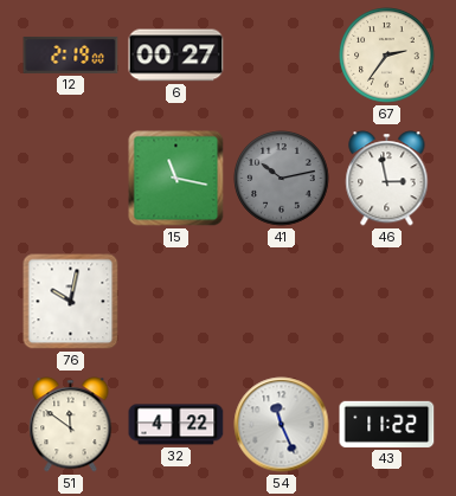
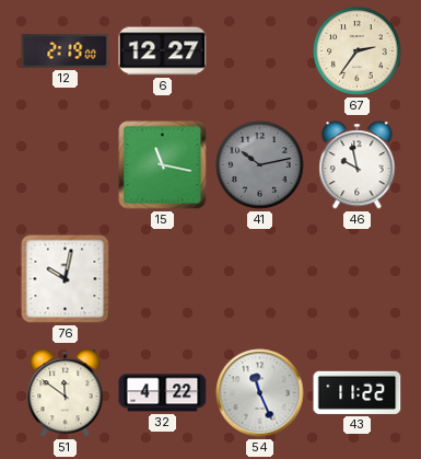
6: 00:27 -> 12:27 (163, 51)
46: 2:58 -> 9:58 (358, 165)
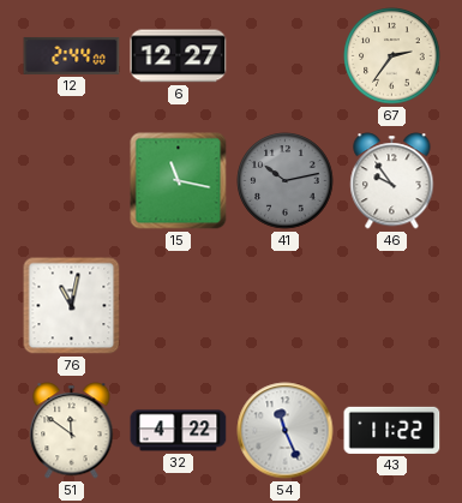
12: 2:19 -> 2:44 (72, 55)
46: 9:58 -> 9:54 (392, 181)
76: 10:02 -> 11:02 (72, 306)
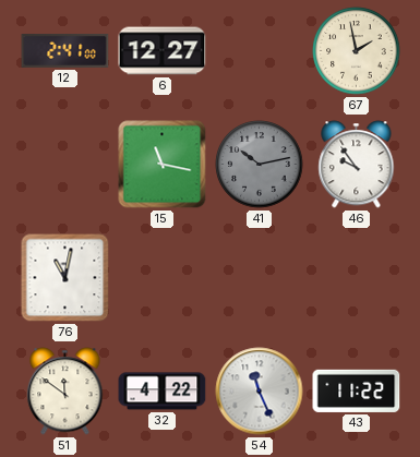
12: 2:44 -> 2:41 (65, 50)
67: 2:36 -> 1:58 (357, 51)
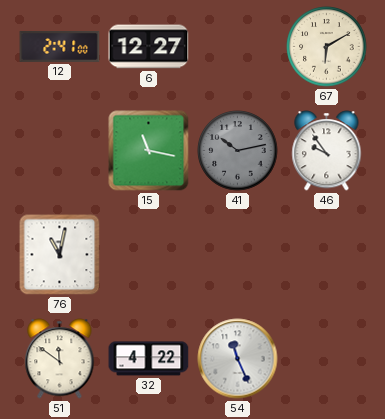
67: 1:58 -> 6:10 (327, 47)
43: 11:22 -> none (357, 390)
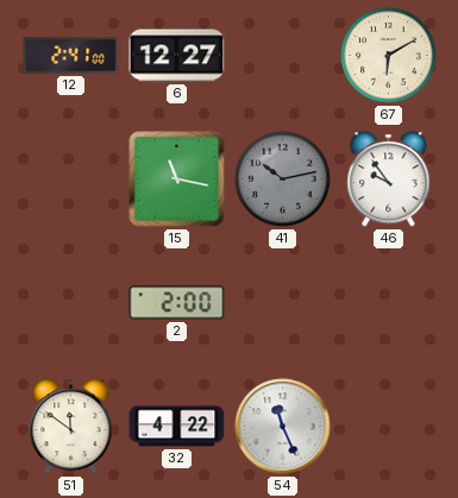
76: 11:02 -> none (60, 255)
2: none -> 2:00 (177, 303)
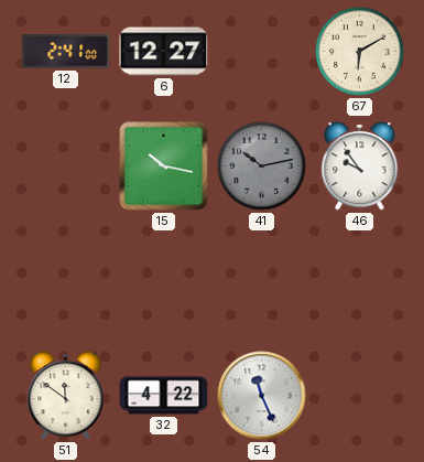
15: 11:17 -> 10:17 (164, 166)
2: 2:00 -> none (177, 303)
